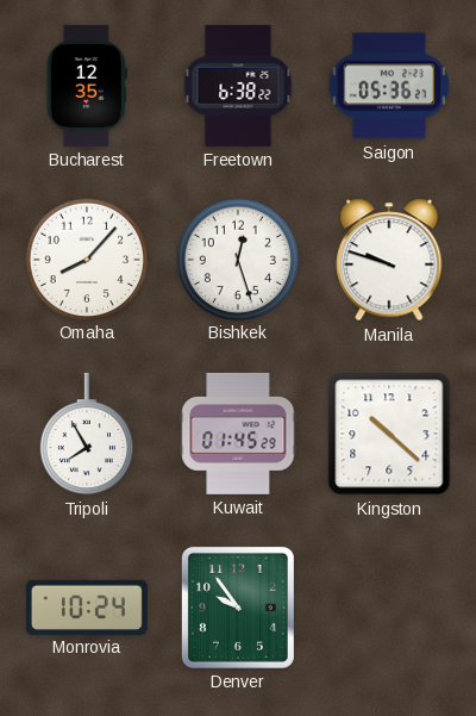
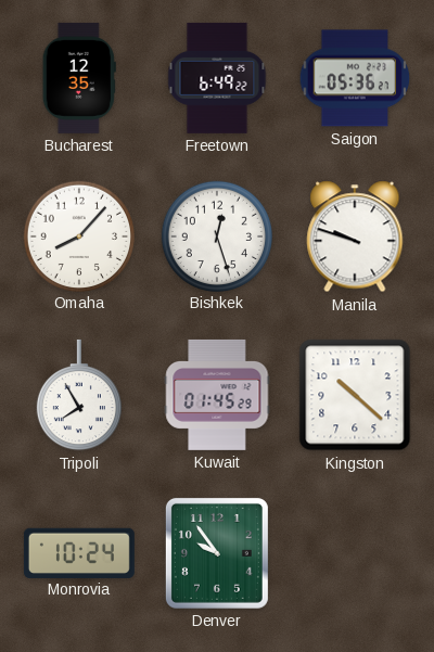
Freetown: 6:38 -> 6:49 (217, 78)
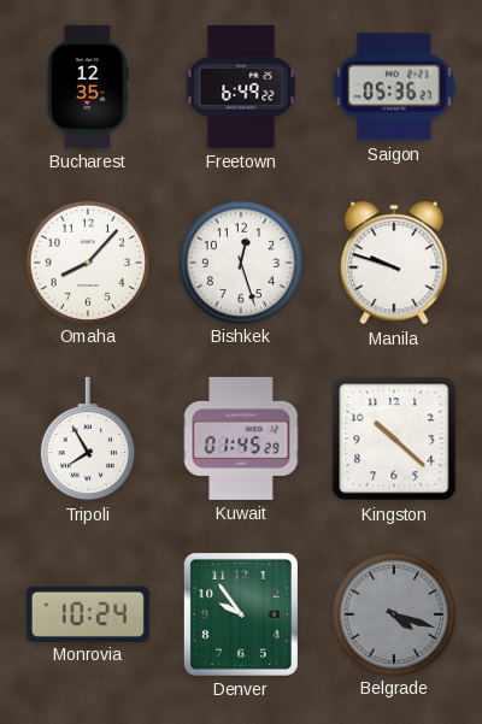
Belgrade: none -> 4:18 (393, 613)
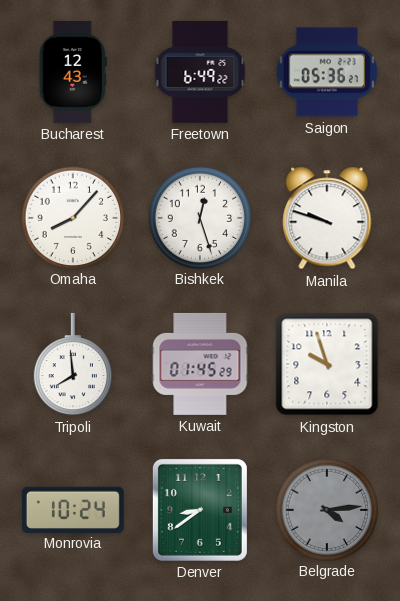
Bucharest: 12:35 -> 12:43 (73, 72)
Tripoli: 7:55 -> 7:59 (73, 364)
Kingston: 10:22 -> 9:57 (327, 364)
Denver: 9:54 -> 8:39 (200, 510)
Belgrade: 4:18 -> 4:14 (326, 509)
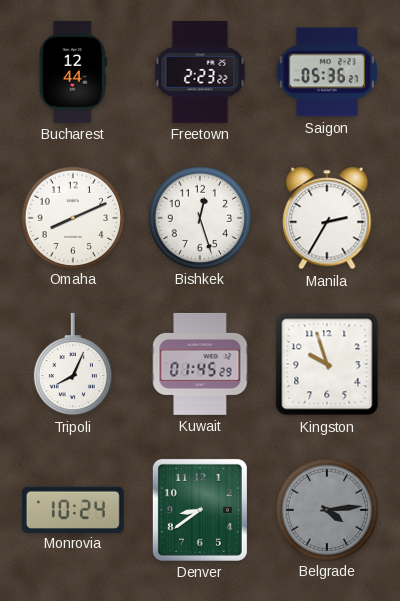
Bucharest: 12:43 -> 12:44 (73, 72)
Freetown: 6:49 -> 2:23 (200, 72)
Omaha: 8:07 -> 8:11 (72, 217)
Manila: 9:48 -> 2:35 (327, 218)
Tripoli: 7:59 -> 8:04 (73, 364)
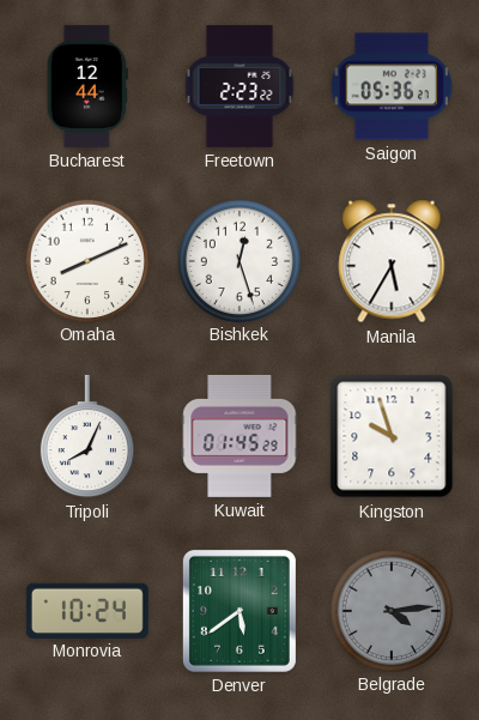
Manila: 2:35 -> 5:35 (392, 261)
Denver: 8:39 -> 5:39 (239, 611)
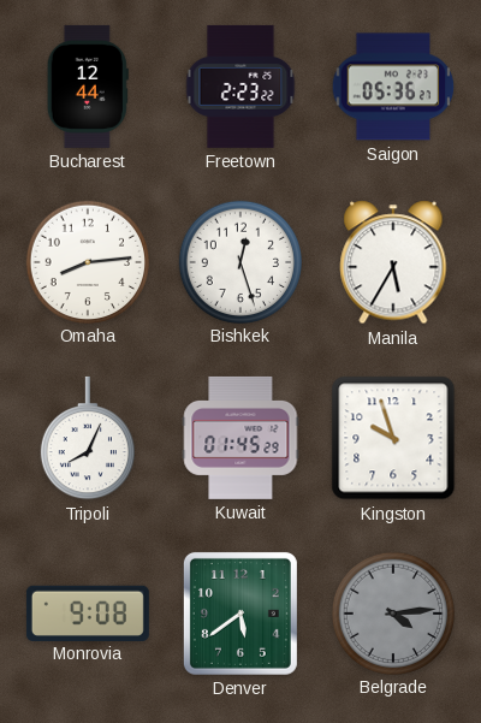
Omaha: 8:11 -> 8:14 (87, 261)
Monrovia: 10:24 -> 9:08 (88, 612)
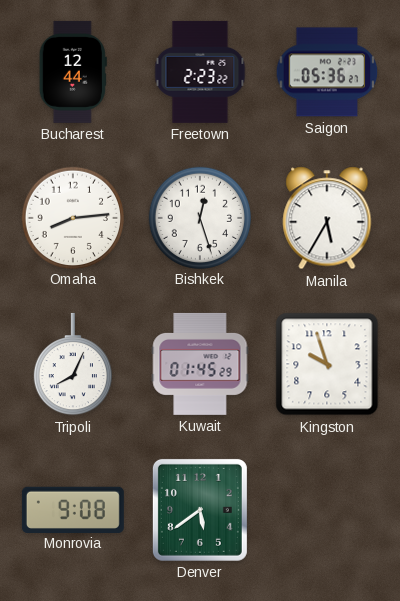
Belgrade: 4:14 -> none (392, 612)
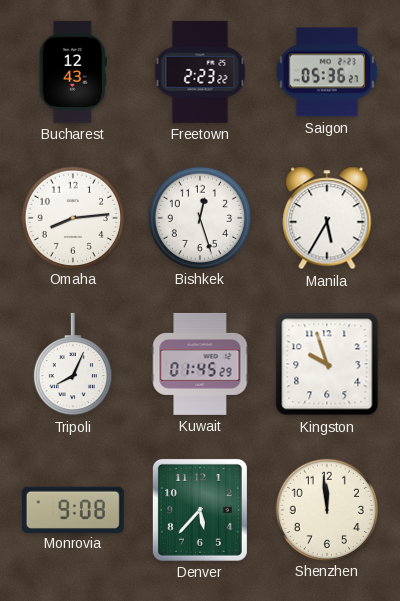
Bucharest: 12:44 -> 12:43 (73, 72)
Denver: 5:39 -> 5:37 (200, 510)
Shenzhen: none -> 11:59 (326, 509)
